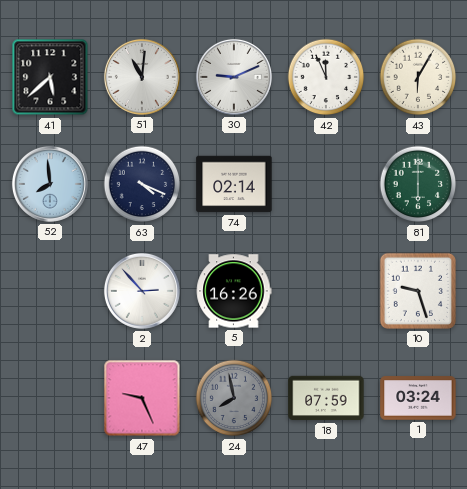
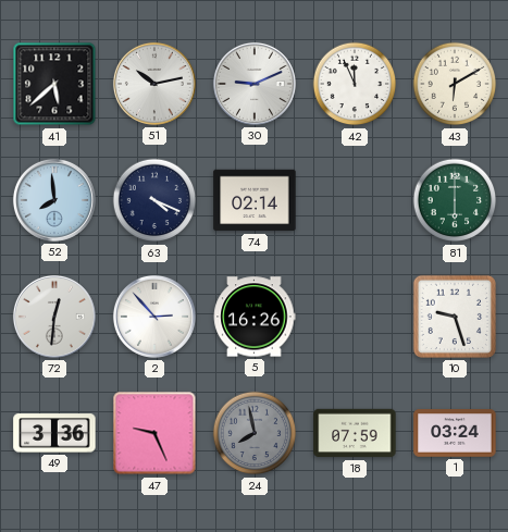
51: 11:01 -> 10:13 (154, 84)
43: 6:05 -> 6:10 (455, 84)
72: none -> 12:31 (54, 317)
49: none -> 3:36 (54, 433)
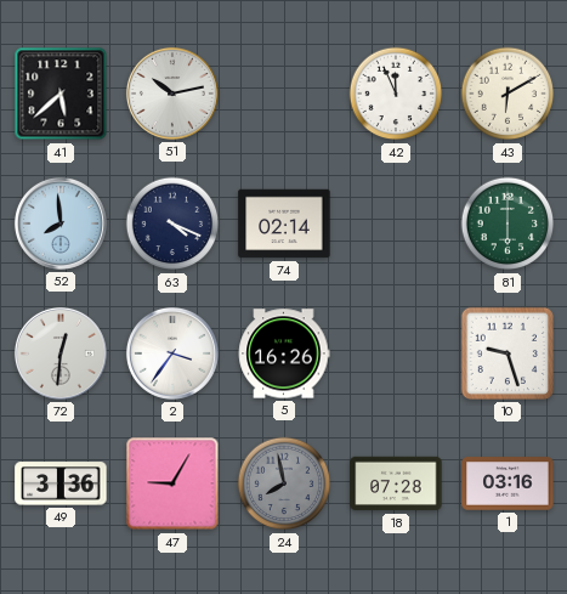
30: 9:11 -> none (255, 84)
2: 2:53 -> 3:36 (172, 353)
47: 9:26 -> 9:05 (172, 483)
18: 07:59 -> 07:28 (396, 483)
1: 03:24 -> 03:16 (508, 483)
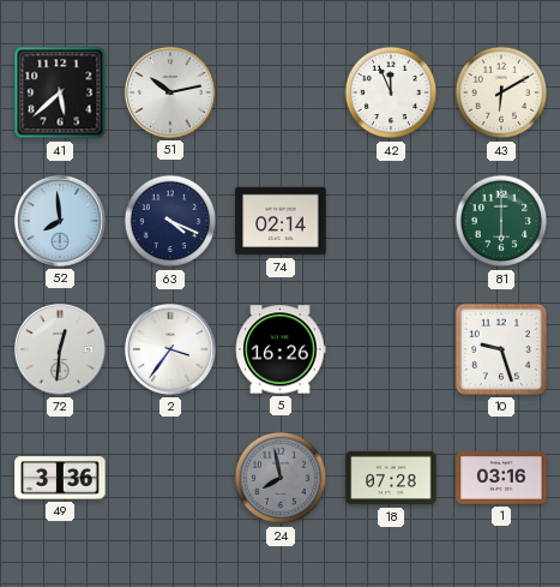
47: 9:05 -> none (172, 483)
